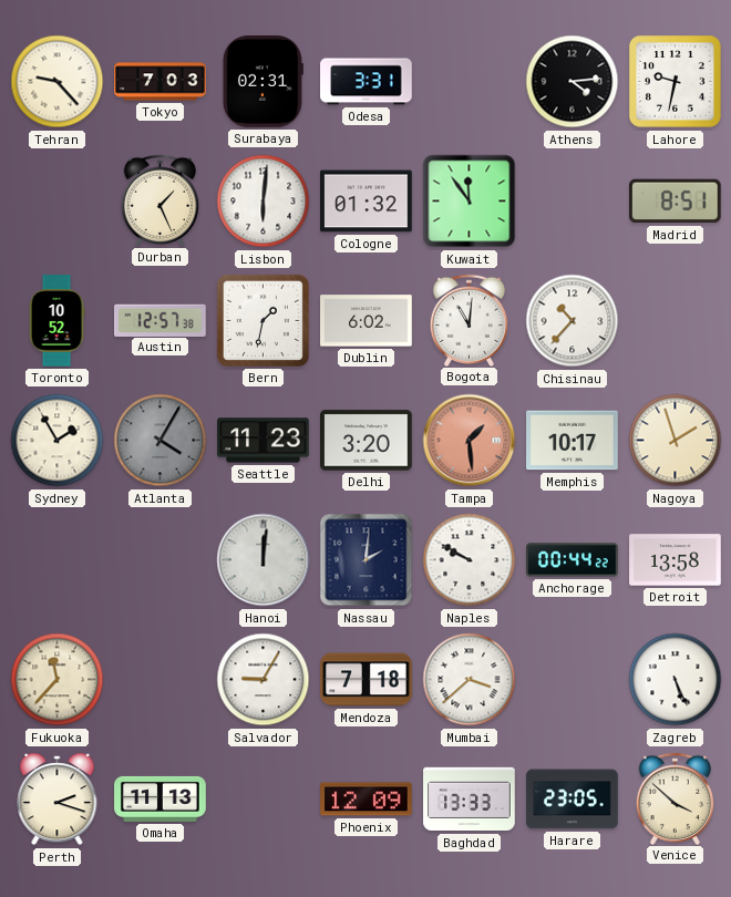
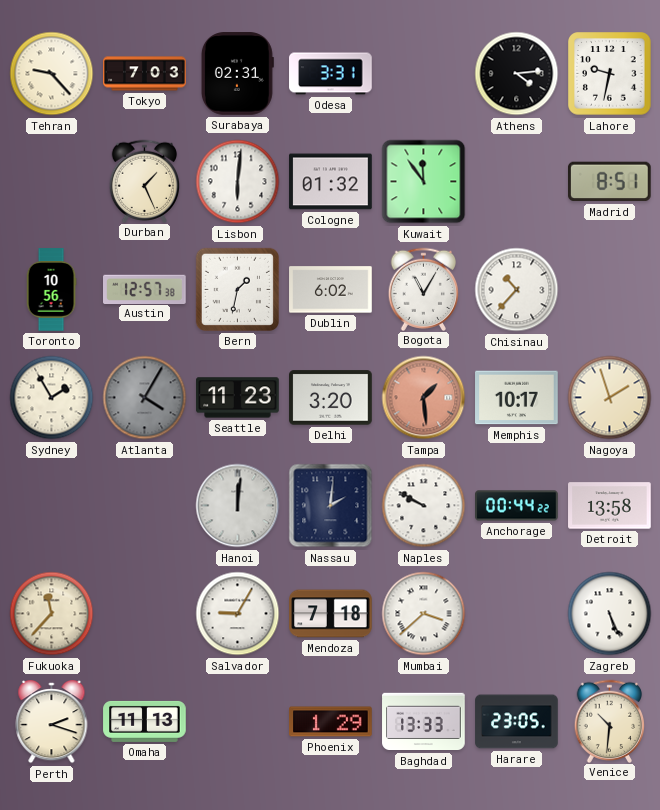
Toronto: 10:52 -> 10:56 (51, 290)
Bogota: 11:01 -> 11:05 (424, 289)
Phoenix: 12:09 -> 1:29 (331, 722)
Venice: 3:52 -> 10:31 (610, 721)
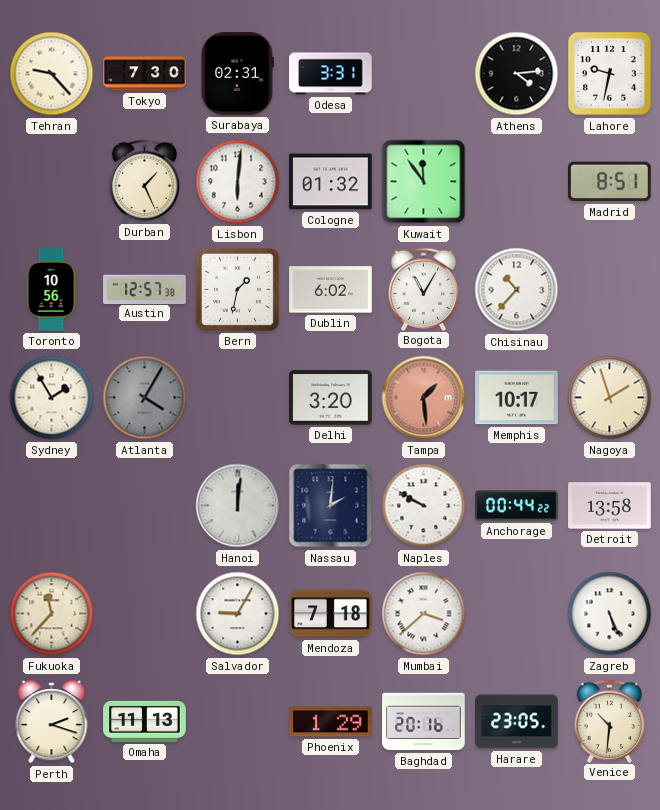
Tokyo: 7:03 -> 7:30 (145, 74)
Seattle: 11:23 -> none (238, 398)
Baghdad: 13:33 -> 20:16 (424, 722)
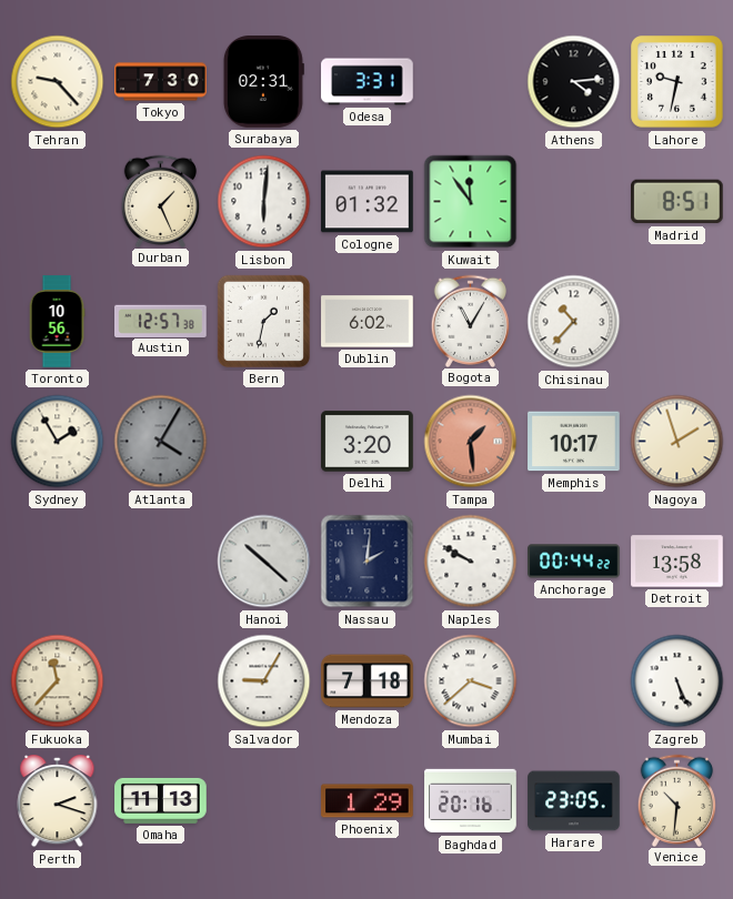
Hanoi: 12:01 -> 10:22 (264, 562)
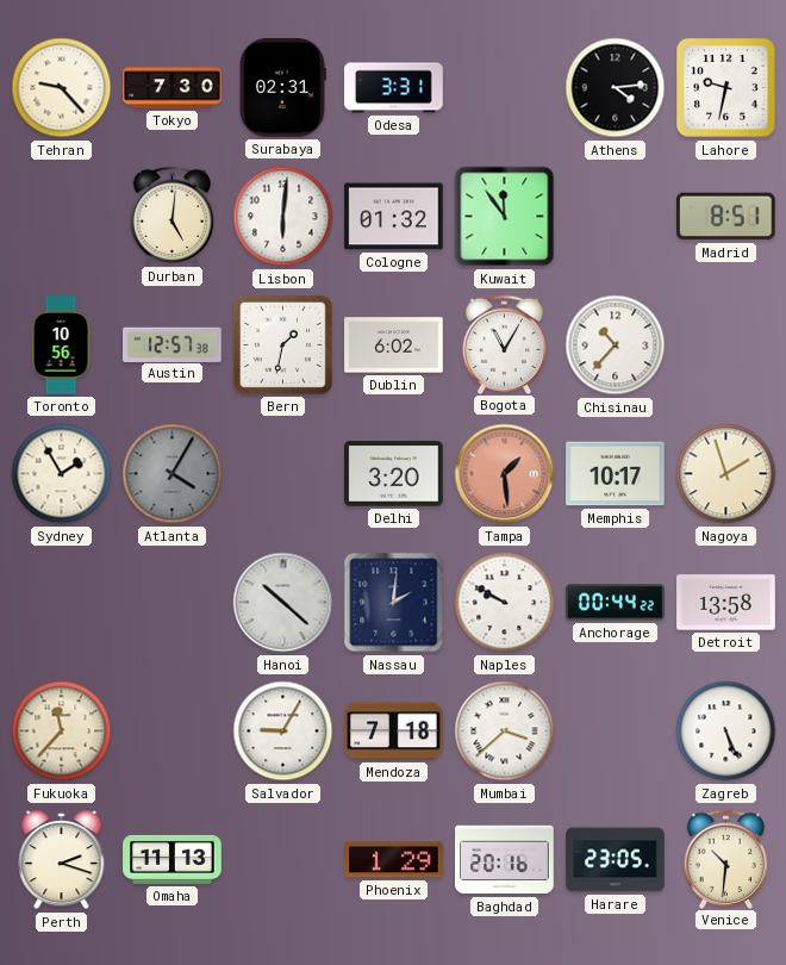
Durban: 1:26 -> 5:01 (173, 216)
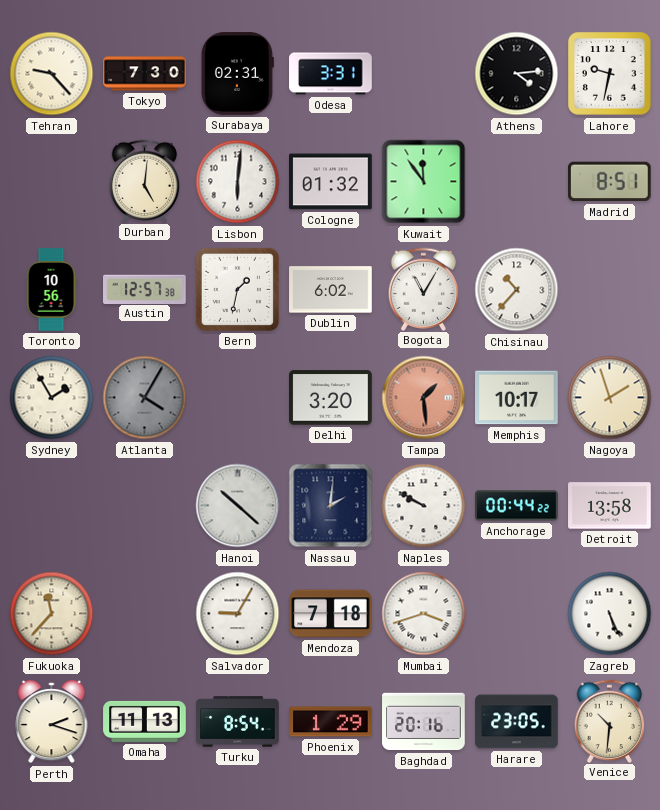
Mumbai: 3:38 -> 3:42 (424, 614)
Turku: none -> 8:54 (238, 722)
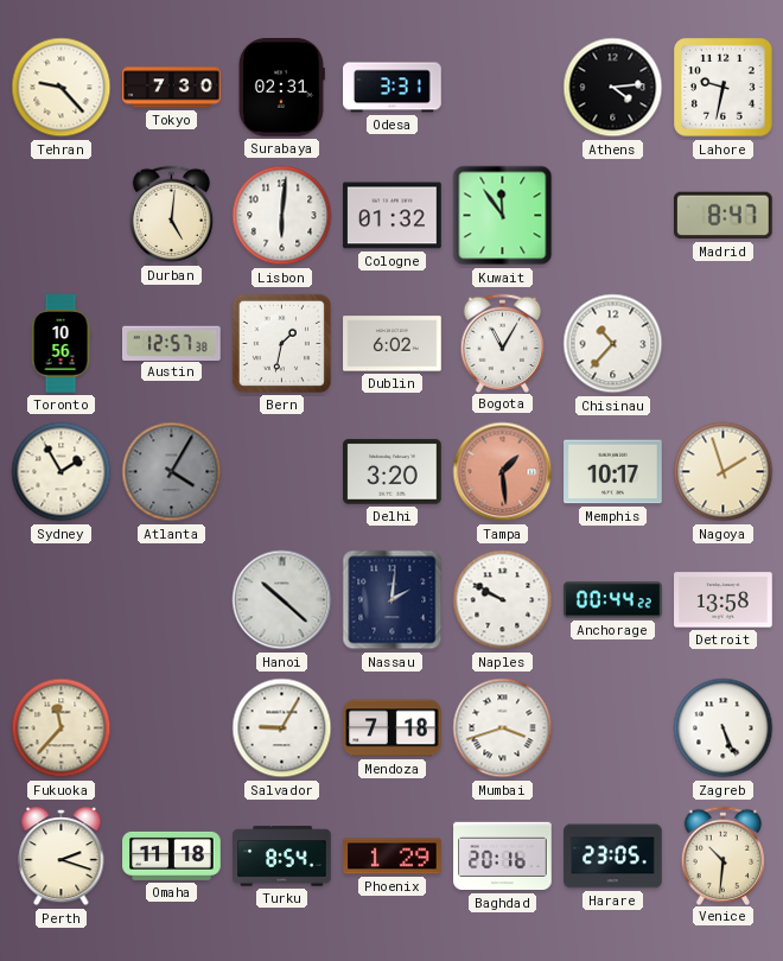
Madrid: 8:51 -> 8:47 (724, 216)
Omaha: 11:13 -> 11:18 (172, 855)
